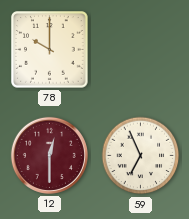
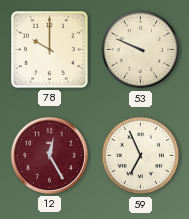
53: none -> 9:49 (141, 50)
12: 12:30 -> 12:25 (49, 155)
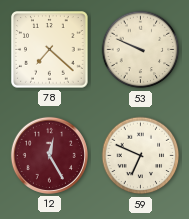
78: 10:00 -> 7:22 (50, 50)
59: 6:56 -> 6:49 (141, 156)
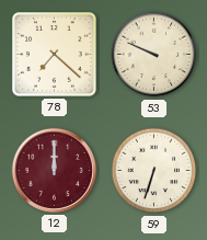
12: 12:25 -> 12:00 (54, 170)
59: 6:49 -> 6:33 (154, 171)
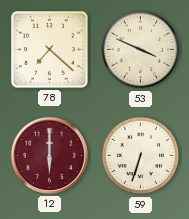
53: 9:49 -> 3:49 (141, 50)
12: 12:00 -> 6:00 (49, 155)
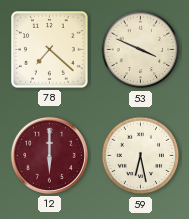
59: 6:33 -> 6:28 (141, 156)
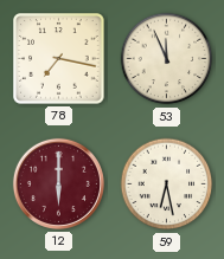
78: 7:22 -> 7:17 (59, 59)
53: 3:49 -> 11:56 (167, 59)
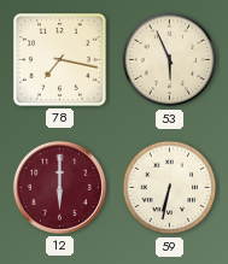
53: 11:56 -> 5:56 (170, 60)
59: 6:28 -> 6:32 (170, 188)
